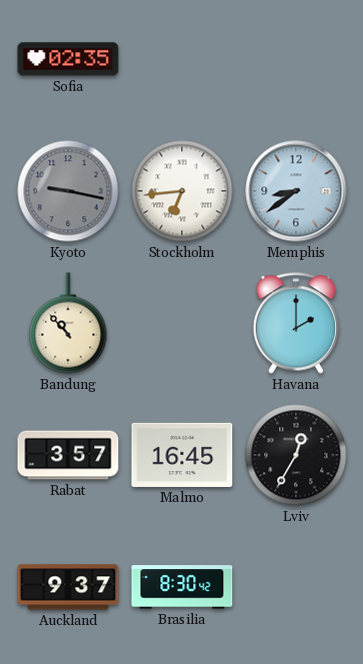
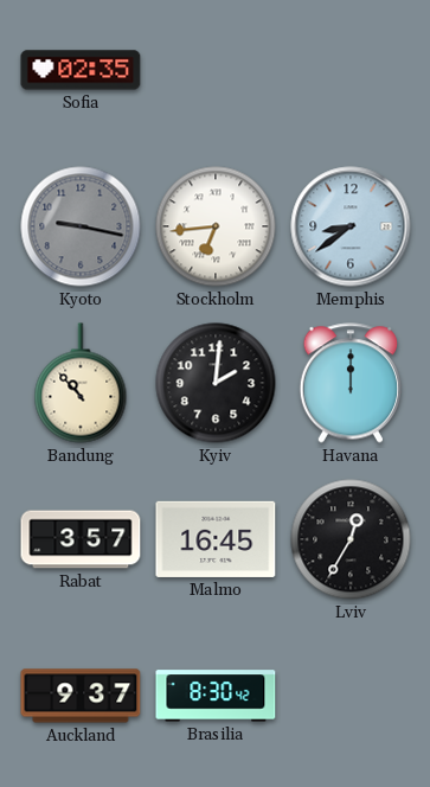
Kyiv: none -> 2:01 (216, 383)
Havana: 2:00 -> 12:00 (349, 383)
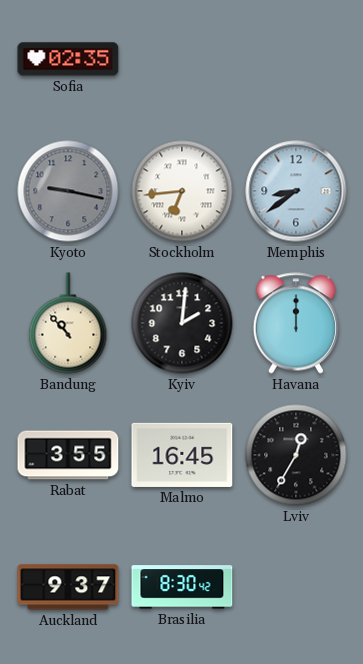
Rabat: 3:57 -> 3:55 (68, 455)
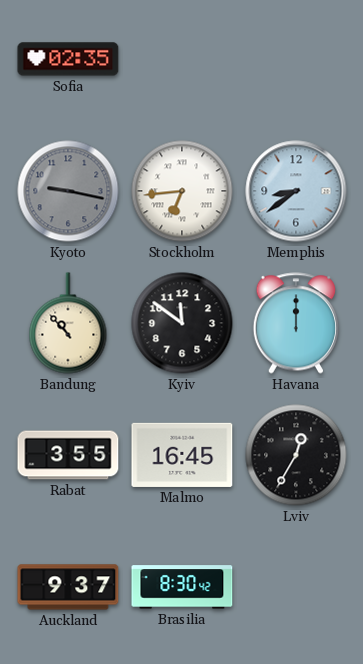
Kyiv: 2:01 -> 11:51 (182, 323)
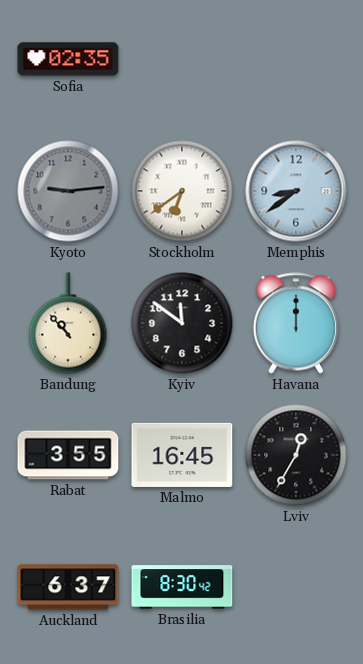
Kyoto: 9:17 -> 9:14 (68, 191)
Stockholm: 6:44 -> 6:39 (182, 191)
Auckland: 9:37 -> 6:37 (68, 587)
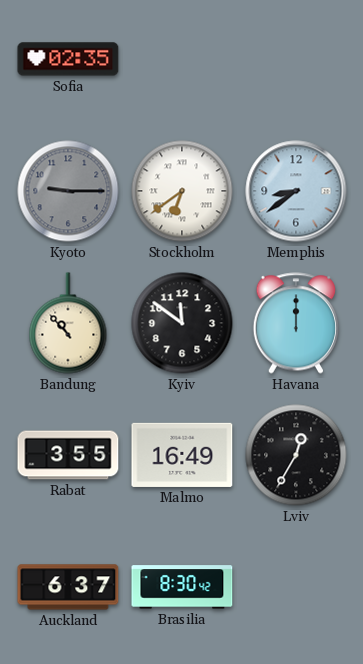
Kyoto: 9:14 -> 9:15 (68, 191)
Malmo: 16:45 -> 16:49 (182, 455)
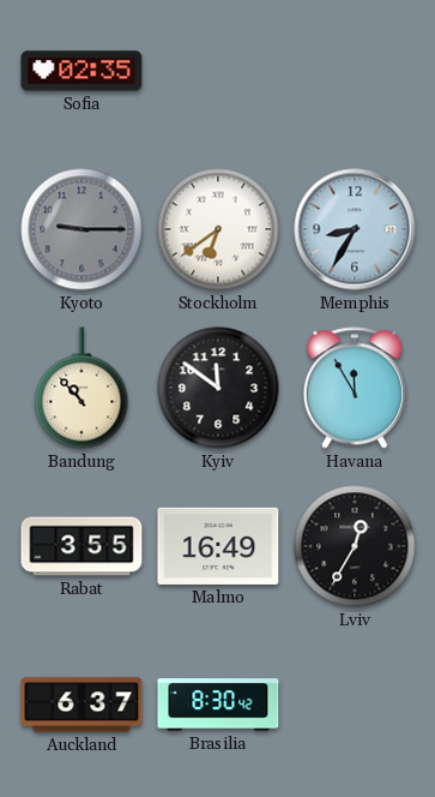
Memphis: 8:39 -> 8:35 (355, 229)
Havana: 12:00 -> 11:55 (354, 388)
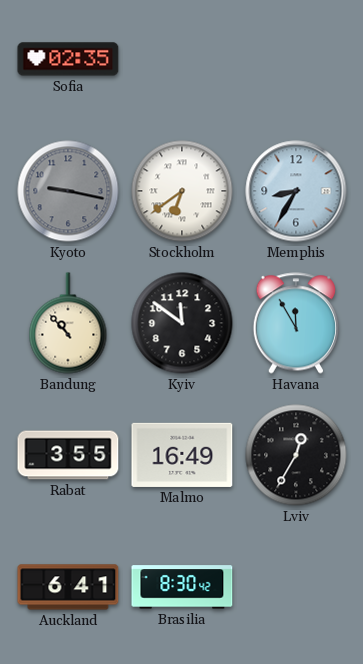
Kyoto: 9:15 -> 9:17 (68, 191)
Auckland: 6:37 -> 6:41 (68, 587)
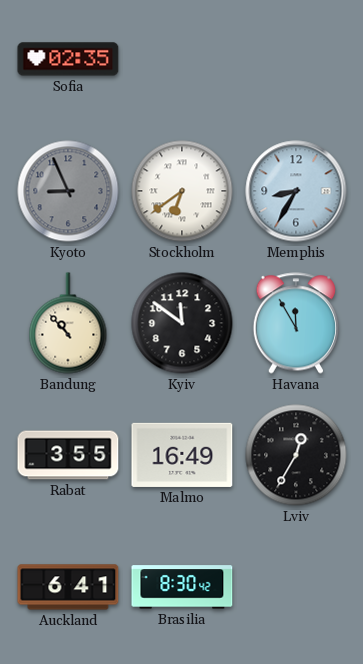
Kyoto: 9:17 -> 8:56 (68, 191)
